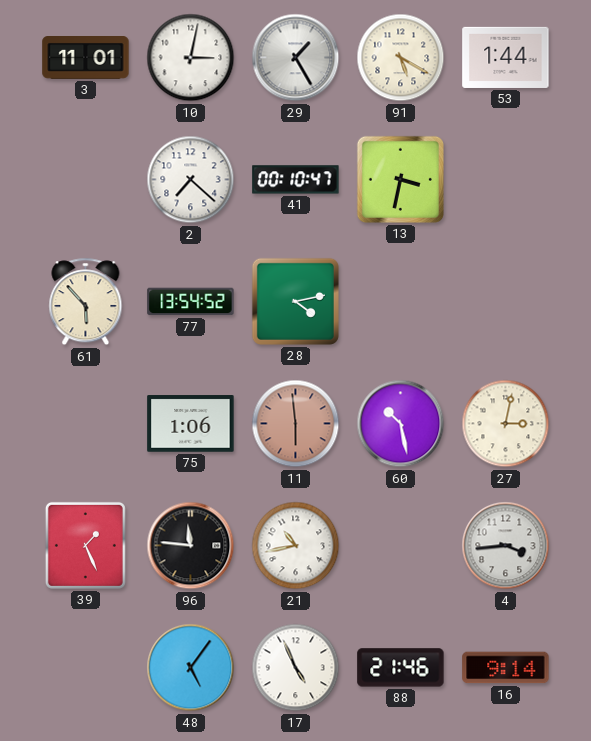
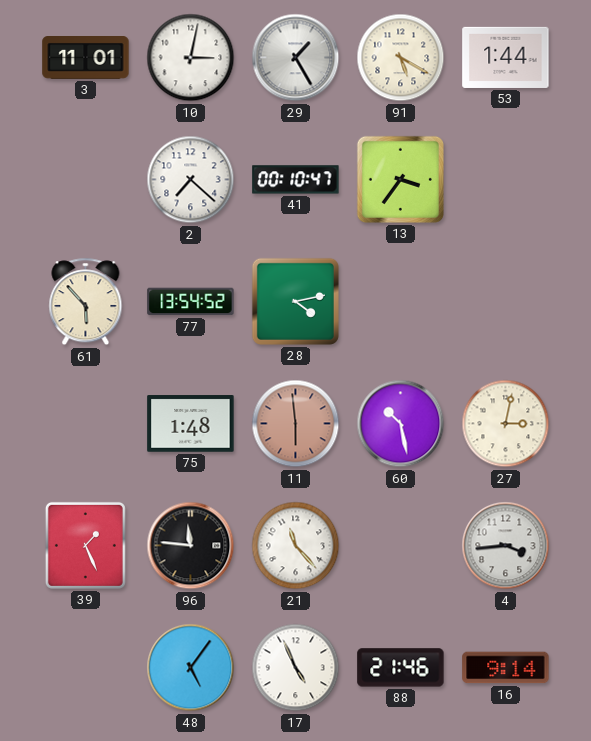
13: 3:32 -> 3:36 (400, 179)
75: 1:06 -> 1:48 (191, 424)
21: 10:43 -> 11:23 (296, 546)
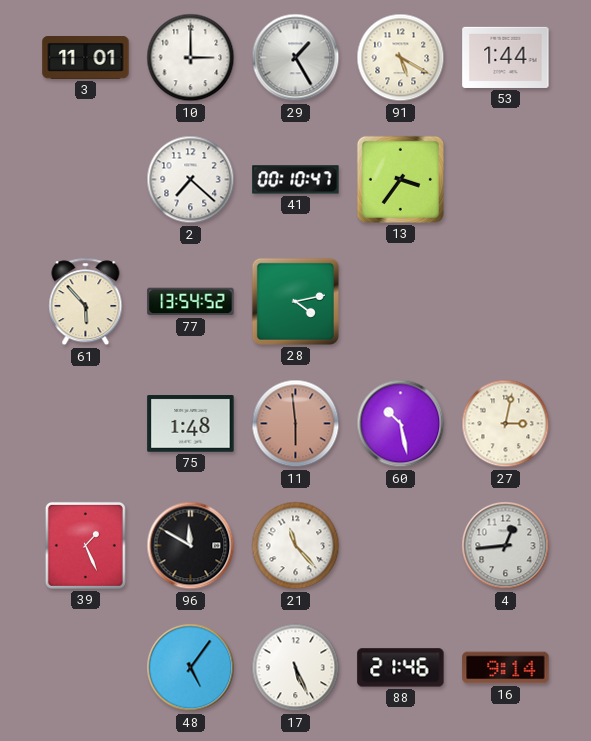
10: 3:02 -> 3:00 (191, 58)
96: 11:46 -> 11:50 (191, 546)
4: 3:44 -> 12:44 (506, 546)
17: 4:56 -> 5:26 (296, 668)
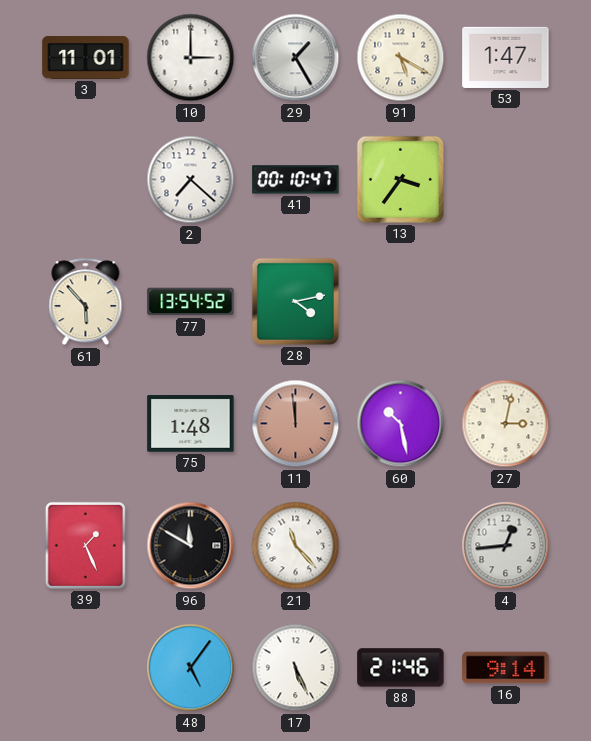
53: 1:44 -> 1:47 (506, 57)
11: 5:59 -> 11:59 (296, 424)
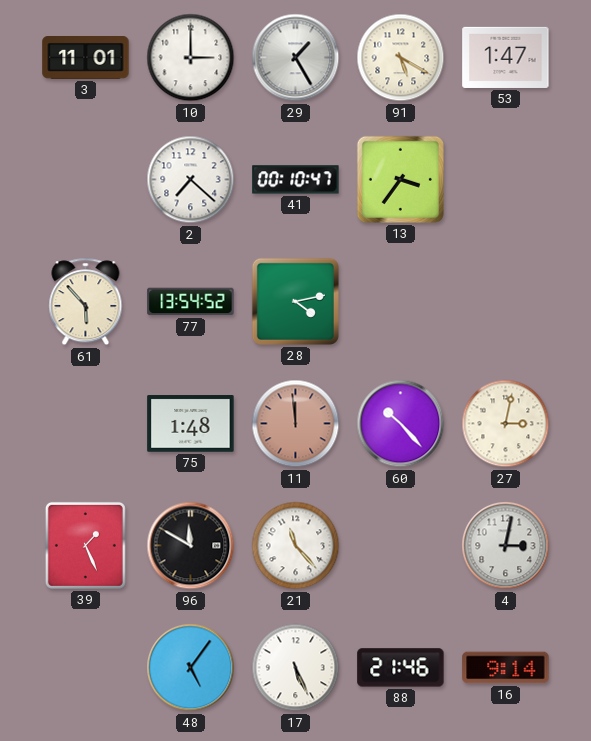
60: 10:28 -> 10:23 (401, 424)
4: 12:44 -> 3:02 (506, 546)
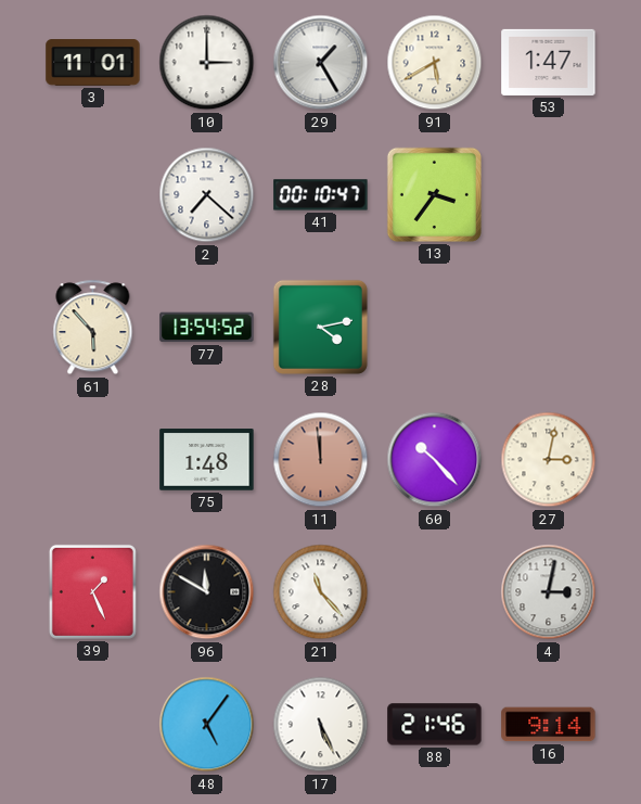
91: 5:20 -> 5:40 (435, 63)
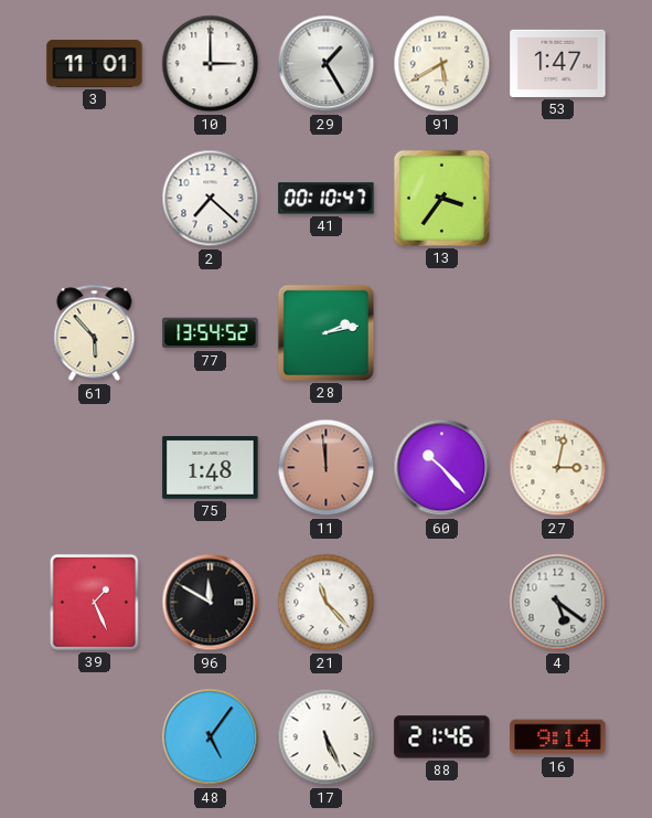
28: 4:13 -> 2:13 (325, 332)
4: 3:02 -> 5:21 (558, 603)
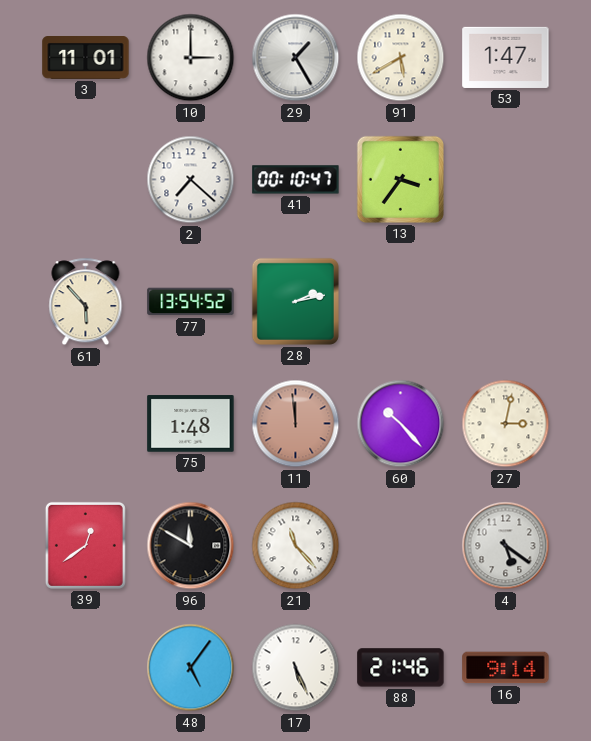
39: 1:26 -> 12:39 (85, 545)
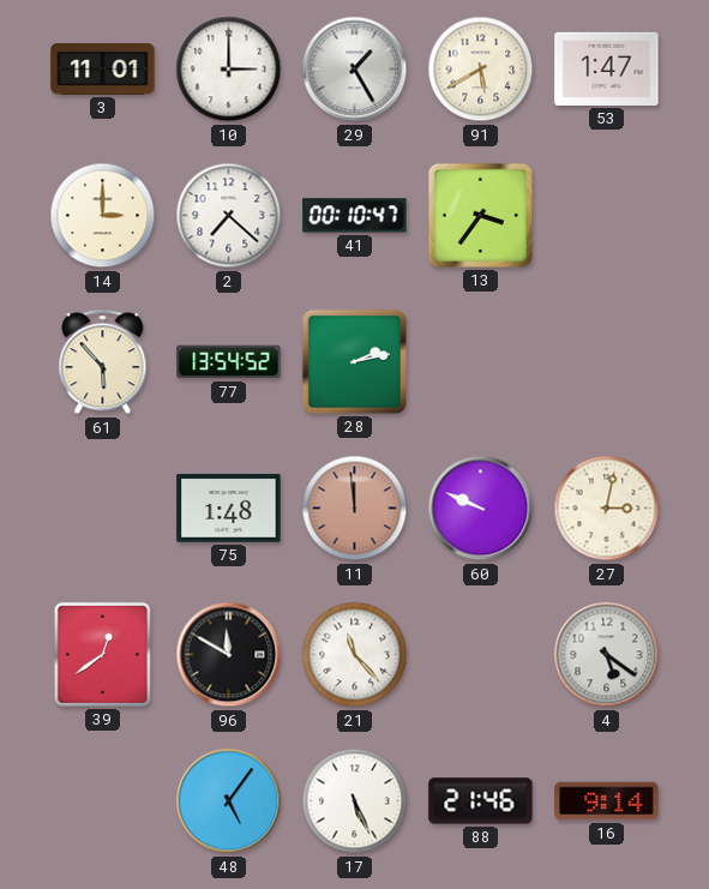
14: none -> 3:00 (103, 216)
60: 10:23 -> 9:49 (481, 509)
